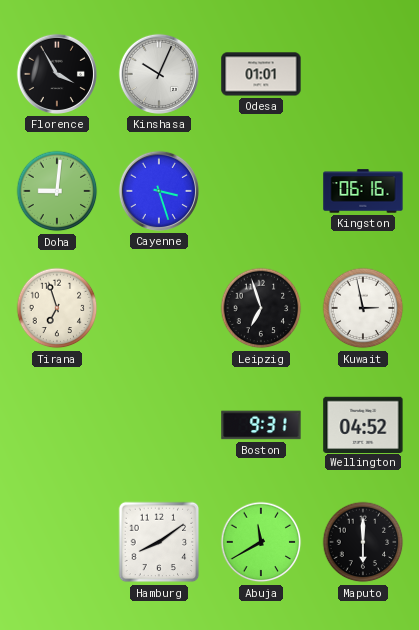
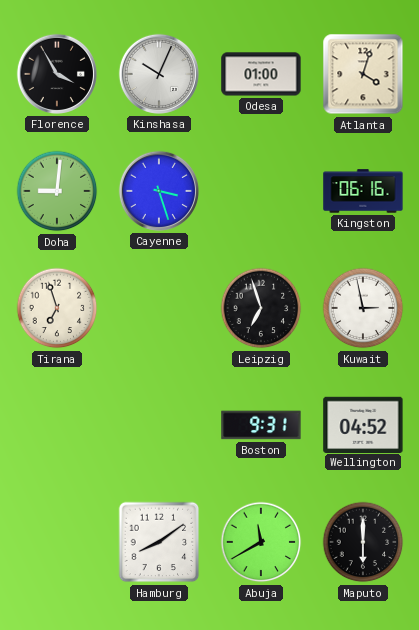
Odesa: 01:01 -> 01:00 (261, 74)
Atlanta: none -> 4:03 (363, 74)
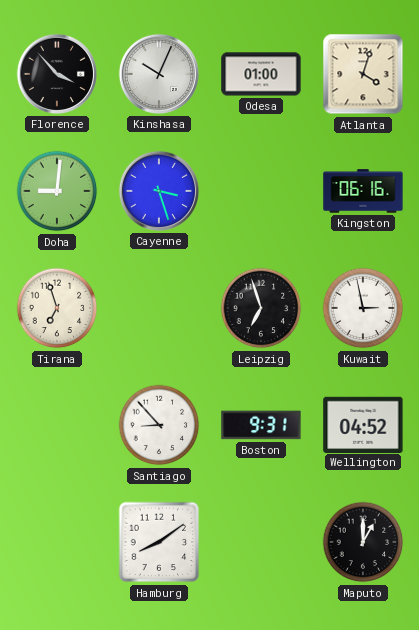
Florence: 3:55 -> 3:53 (57, 74)
Santiago: none -> 8:53 (159, 425)
Abuja: 11:40 -> none (261, 542)
Maputo: 6:00 -> 1:00 (363, 542)
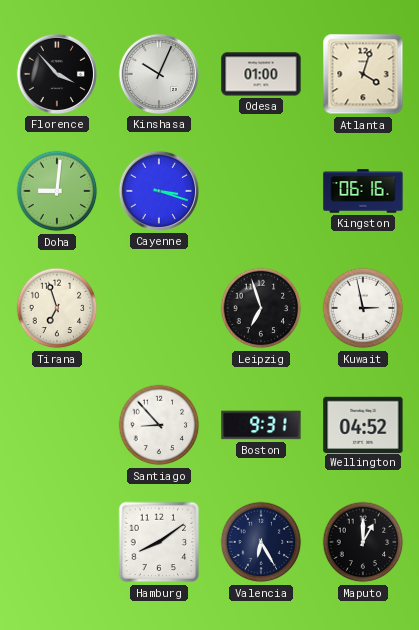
Cayenne: 3:27 -> 3:18 (159, 191)
Valencia: none -> 6:25 (261, 542)
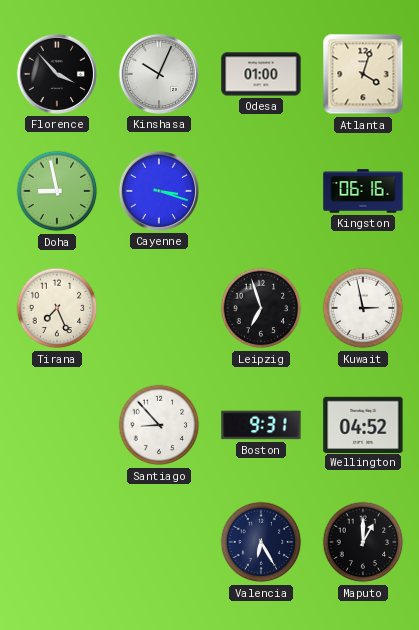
Doha: 9:01 -> 8:58 (57, 191)
Tirana: 6:57 -> 7:26 (57, 308)
Hamburg: 8:09 -> none (159, 542)
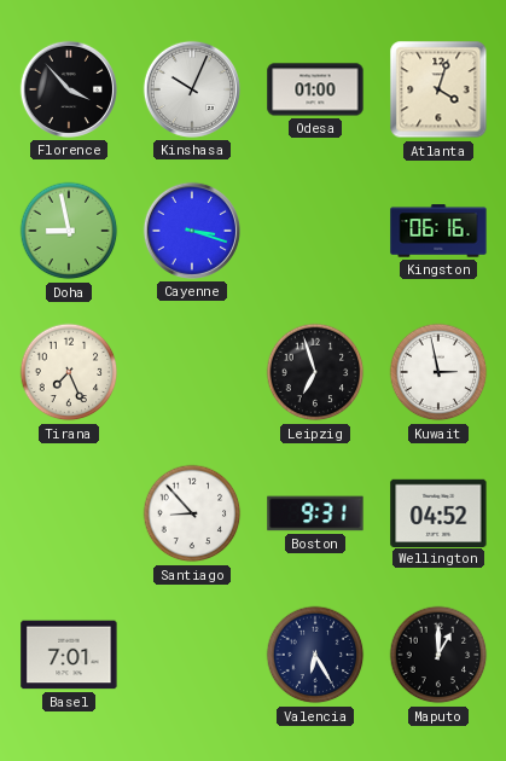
Basel: none -> 7:01 (69, 655)
